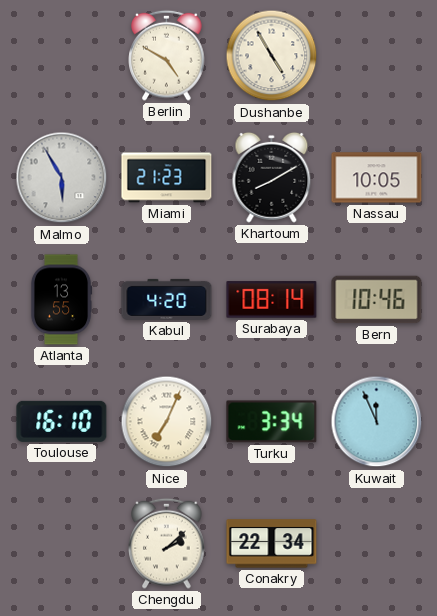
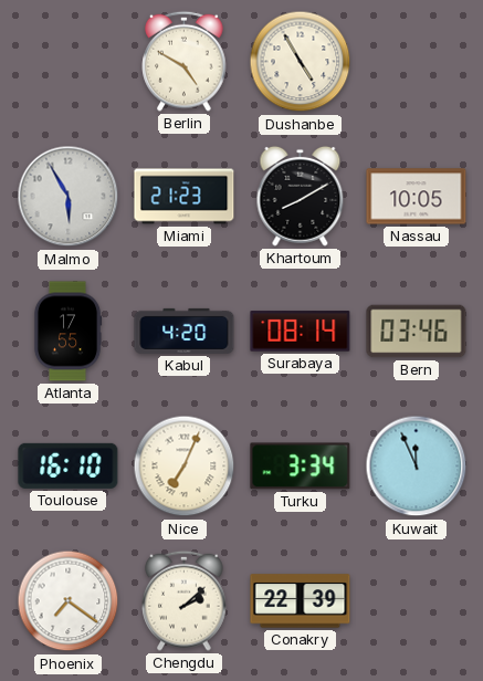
Atlanta: 13:55 -> 17:55 (67, 332)
Bern: 10:46 -> 03:46 (417, 332)
Phoenix: none -> 7:21 (69, 601)
Conakry: 22:34 -> 22:39 (301, 601)
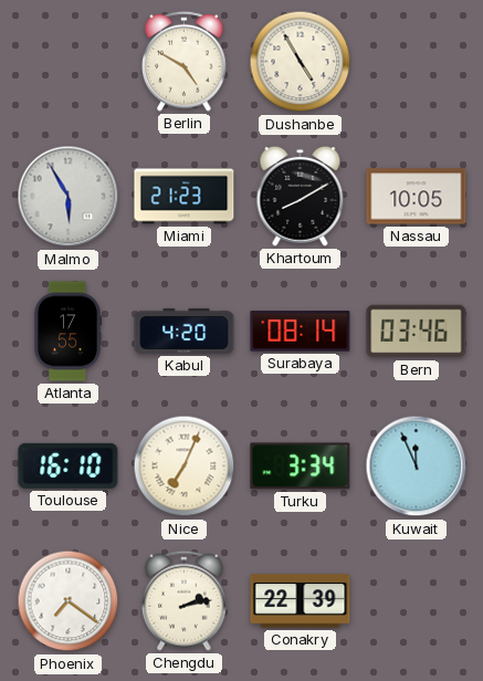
Chengdu: 2:08 -> 2:13 (185, 600)
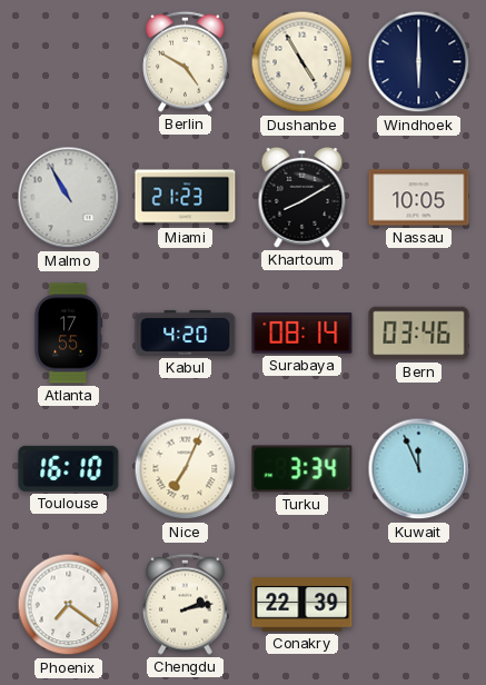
Windhoek: none -> 6:00 (419, 62)
Malmo: 5:55 -> 10:55 (69, 198)
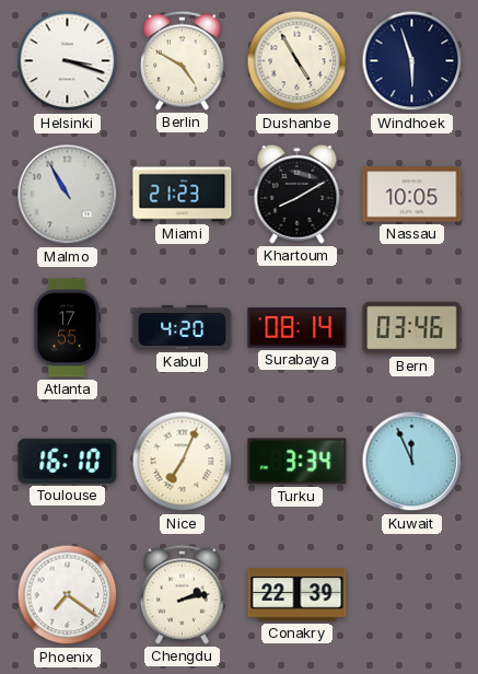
Helsinki: none -> 3:18 (68, 61)
Windhoek: 6:00 -> 5:57 (412, 61)
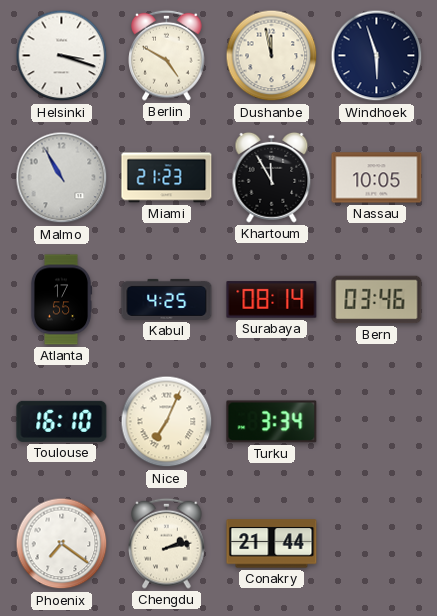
Dushanbe: 4:55 -> 11:58 (272, 56)
Khartoum: 8:10 -> 11:55 (272, 177)
Kabul: 4:20 -> 4:25 (167, 299)
Kuwait: 11:56 -> none (412, 462)
Conakry: 22:39 -> 21:44 (272, 544)
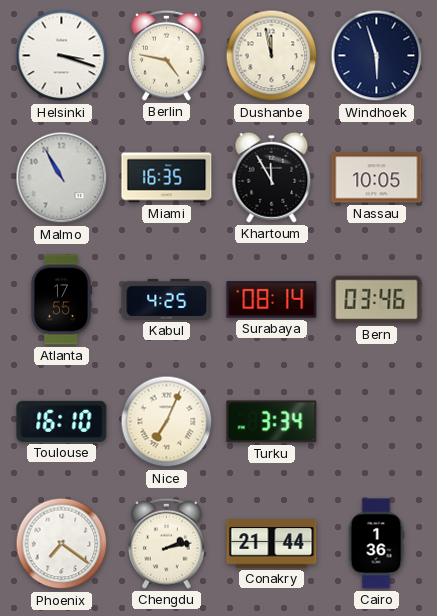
Berlin: 4:50 -> 4:47 (167, 55)
Miami: 21:23 -> 16:35 (167, 178)
Cairo: none -> 1:36 (376, 544)
